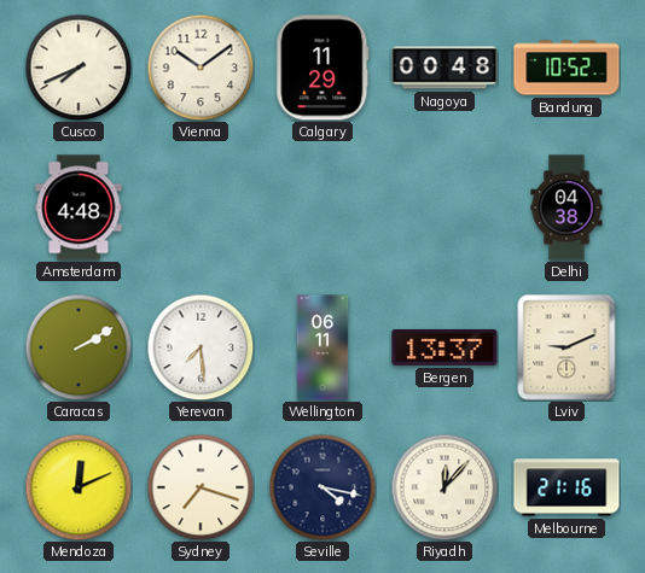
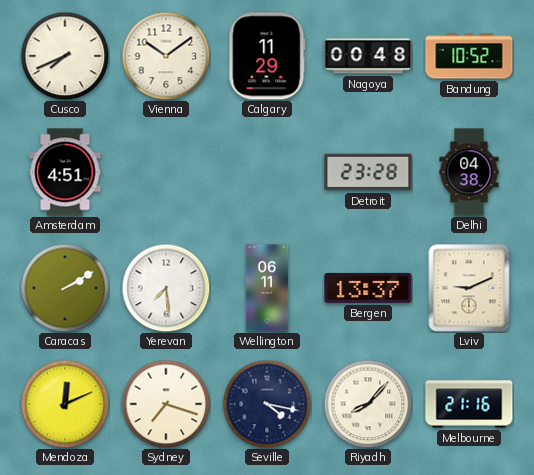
Amsterdam: 4:48 -> 4:51 (65, 172)
Detroit: none -> 23:28 (368, 172)
Riyadh: 12:07 -> 8:07 (368, 404)
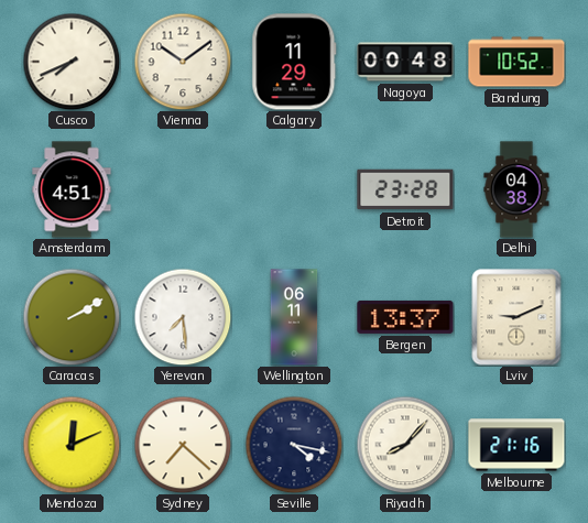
Sydney: 7:18 -> 7:22 (183, 445)
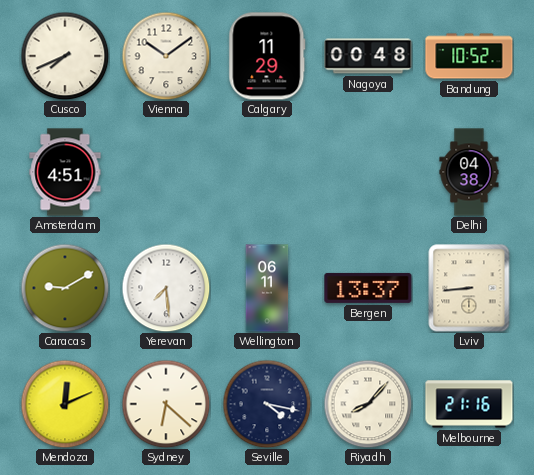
Detroit: 23:28 -> none (405, 189)
Caracas: 2:10 -> 9:10 (65, 288)
Lviv: 9:11 -> 8:44 (469, 288)
Sydney: 7:22 -> 6:22 (166, 404)
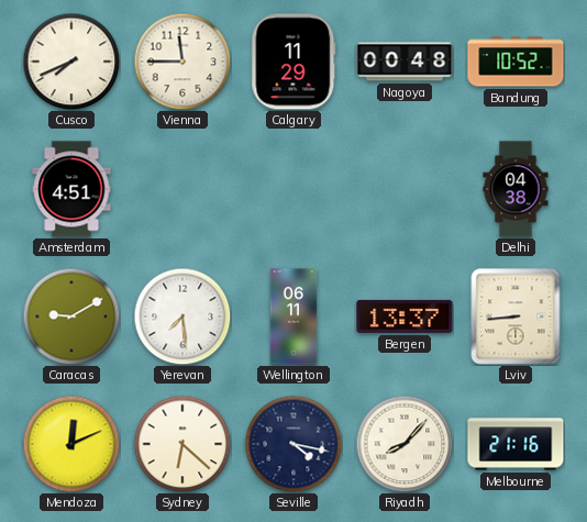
Vienna: 10:09 -> 11:45 (182, 62)
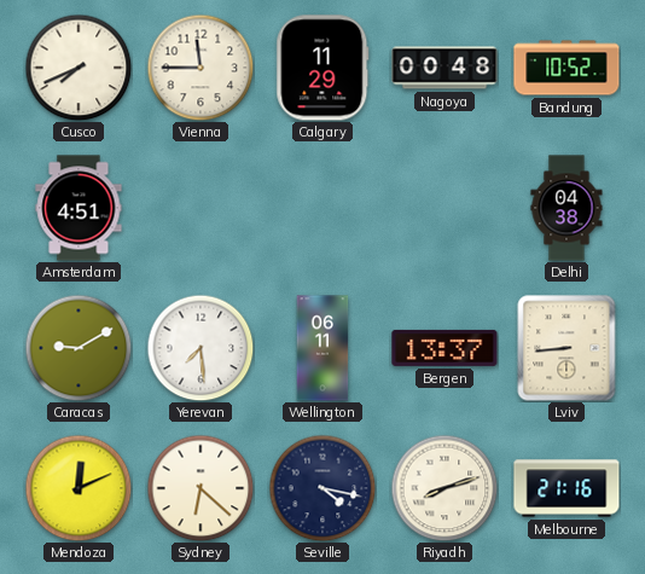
Riyadh: 8:07 -> 8:12 (444, 488)
